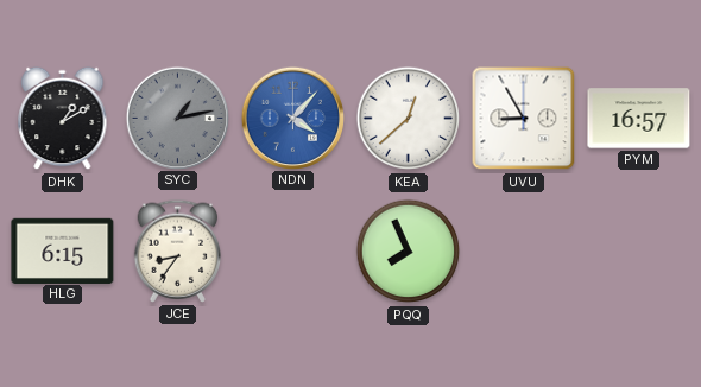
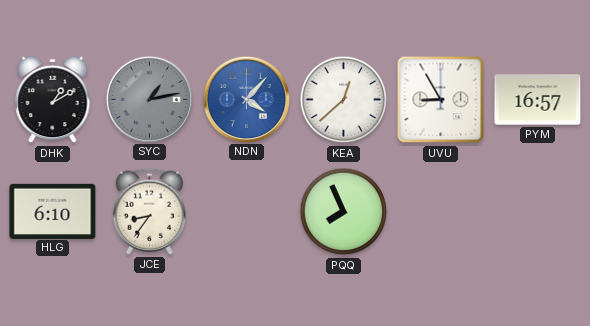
HLG: 6:15 -> 6:10 (53, 211)
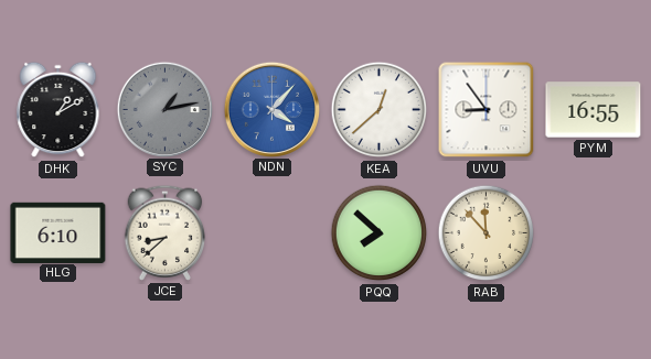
UVU: 8:55 -> 8:54 (487, 110)
PYM: 16:57 -> 16:55 (594, 110)
JCE: 8:36 -> 8:38 (166, 232)
PQQ: 7:56 -> 7:52 (380, 233)
RAB: none -> 11:53 (487, 233)
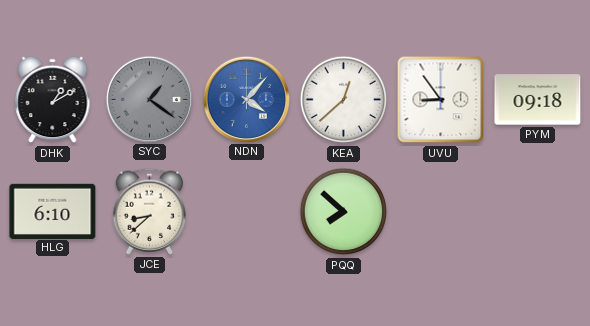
SYC: 1:13 -> 1:21 (149, 99)
PYM: 16:55 -> 09:18 (538, 100)
RAB: 11:53 -> none (487, 233)
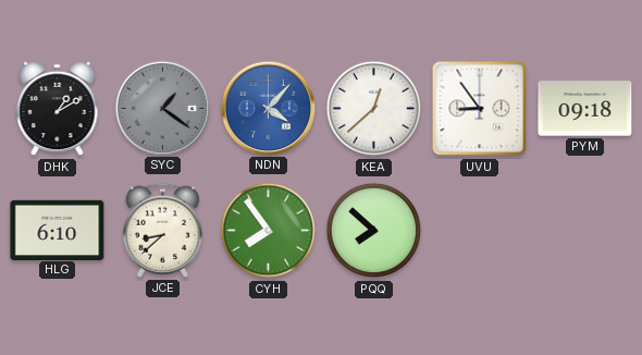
CYH: none -> 7:54 (269, 231)
